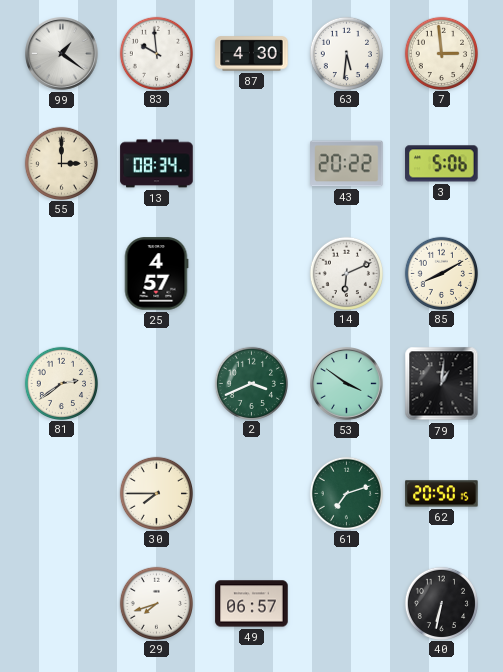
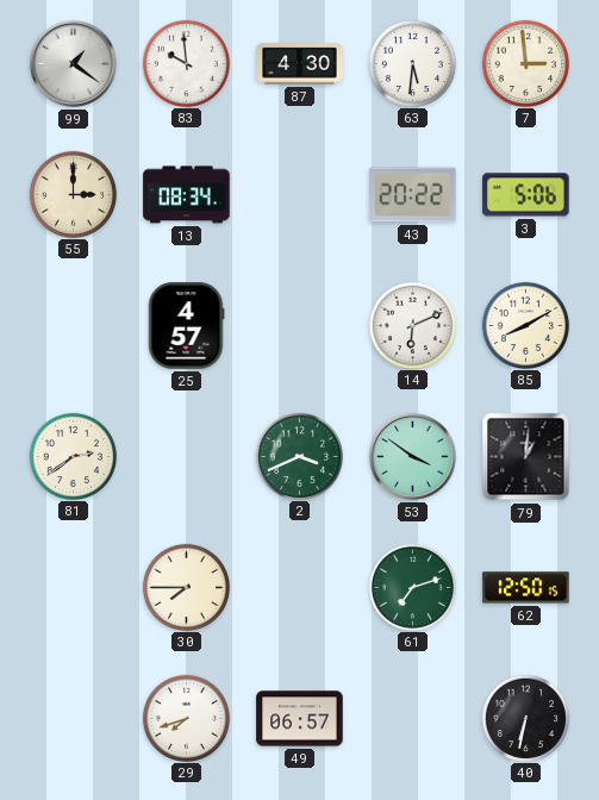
62: 20:50 -> 12:50 (526, 588)
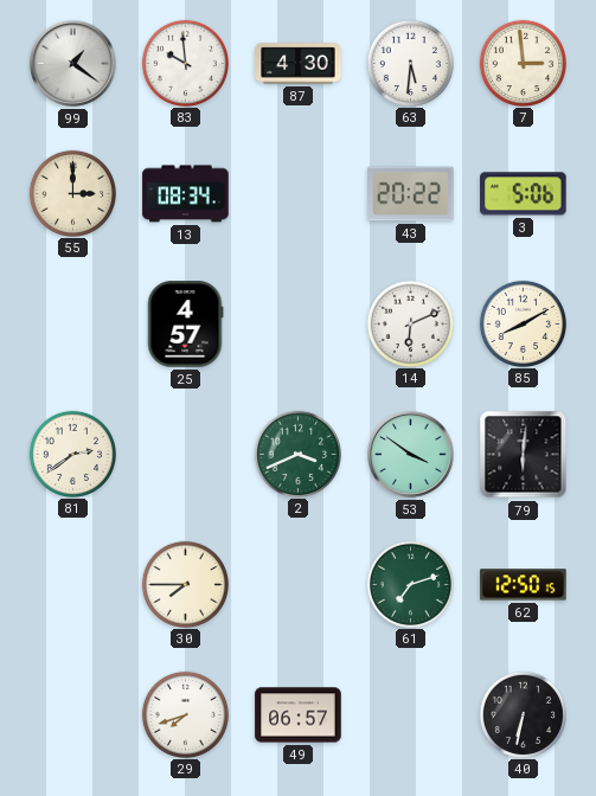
79: 1:01 -> 6:01 (524, 455)
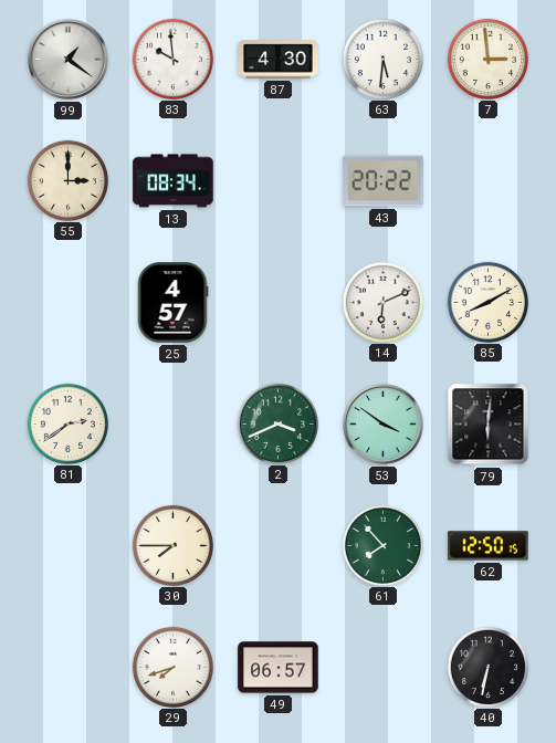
3: 5:06 -> none (524, 194)
61: 7:12 -> 7:53 (382, 545)
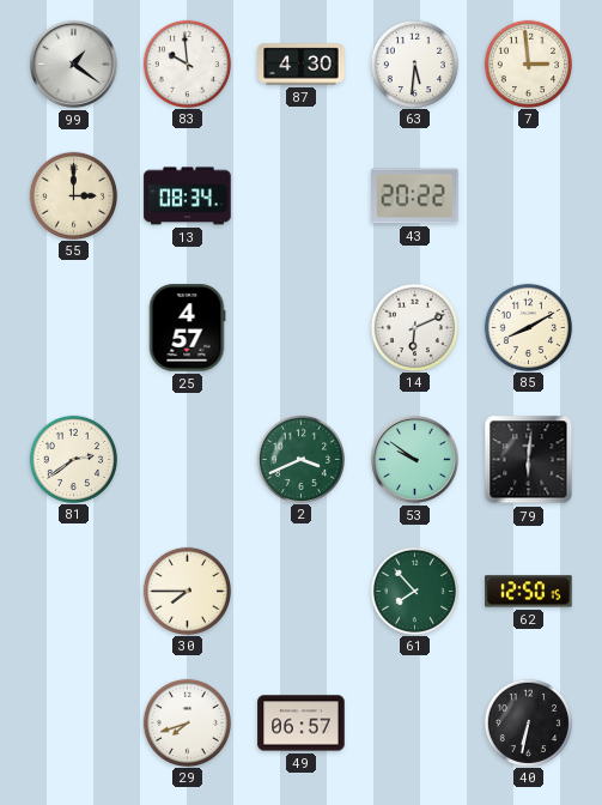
53: 3:51 -> 9:51 (415, 460)
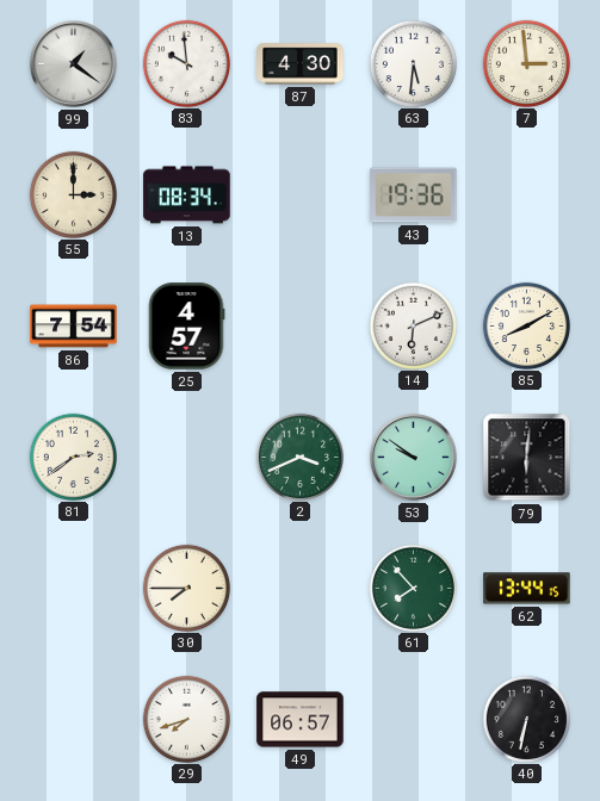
43: 20:22 -> 19:36 (414, 195)
86: none -> 7:54 (74, 327)
62: 12:50 -> 13:44 (527, 589)
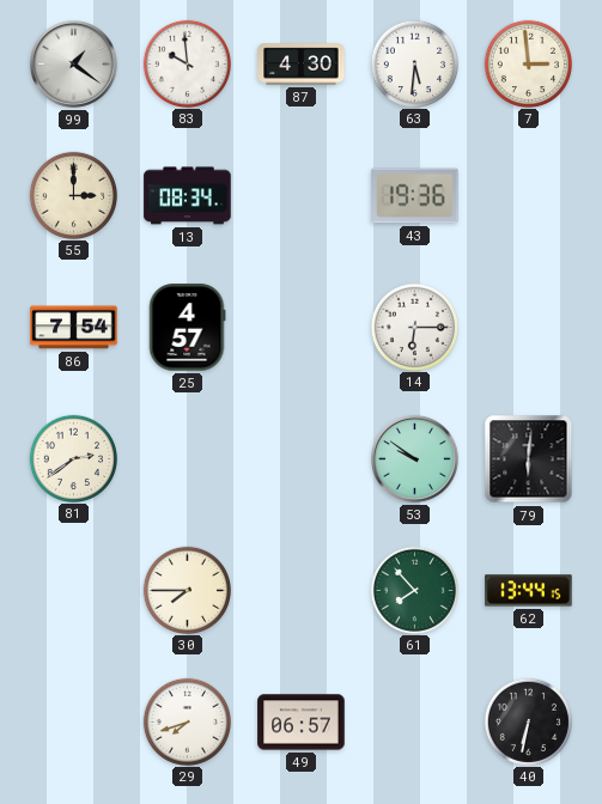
14: 6:11 -> 6:15 (414, 327)
85: 8:10 -> none (526, 325)
2: 3:41 -> none (299, 457)
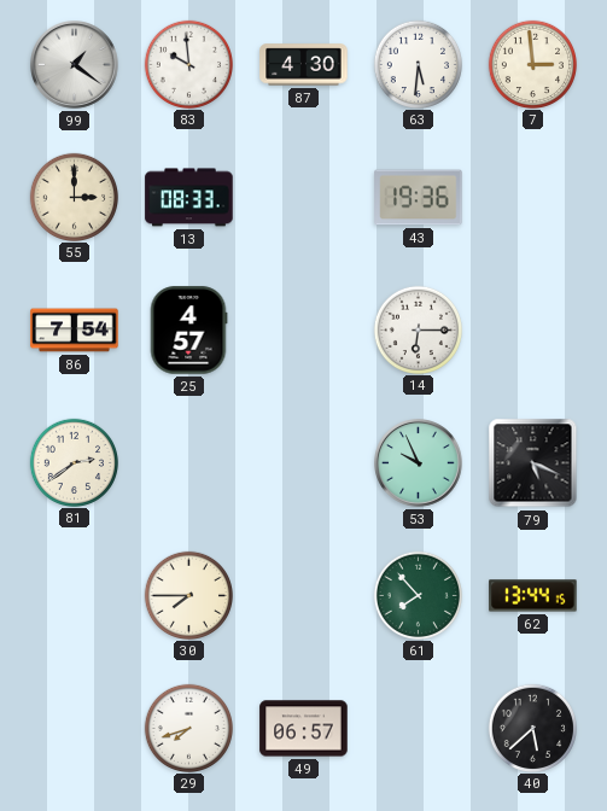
13: 08:34 -> 08:33 (189, 198)
53: 9:51 -> 9:56 (419, 463)
79: 6:01 -> 5:19 (533, 463)
40: 6:32 -> 5:38 (532, 728)
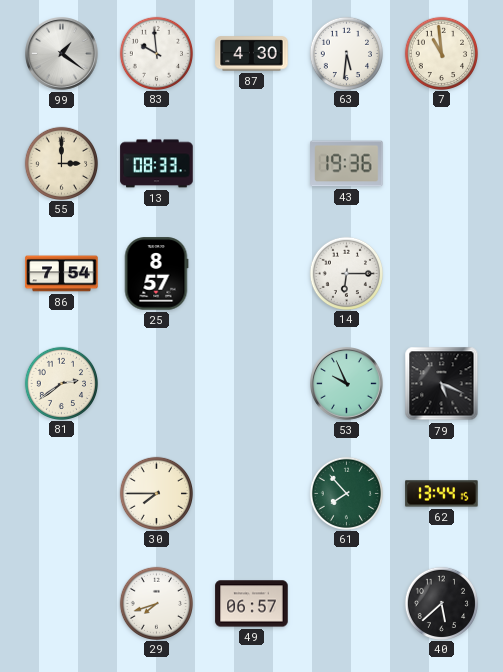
7: 2:59 -> 10:59 (441, 53)
25: 4:57 -> 8:57 (156, 274)
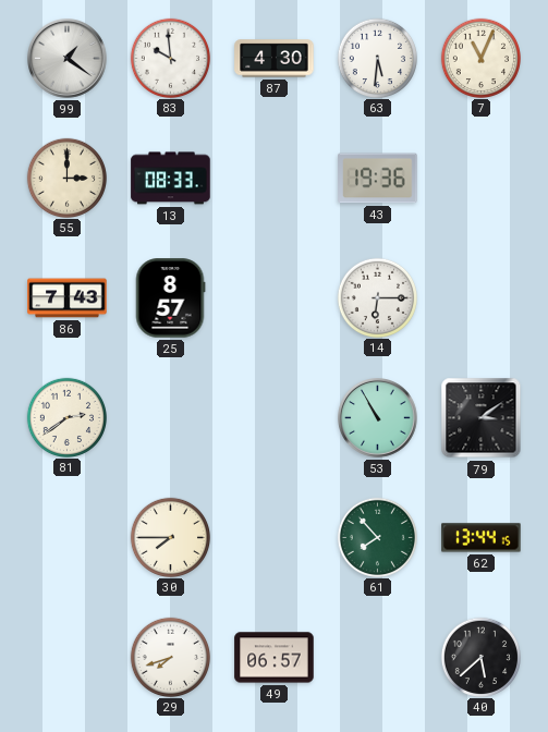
7: 10:59 -> 11:04 (480, 58)
86: 7:54 -> 7:43 (68, 298)
53: 9:56 -> 10:55 (378, 418)
79: 5:19 -> 3:09 (482, 418)
